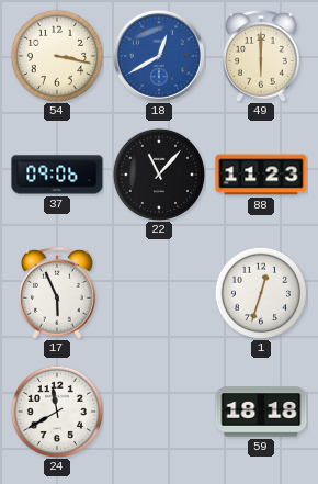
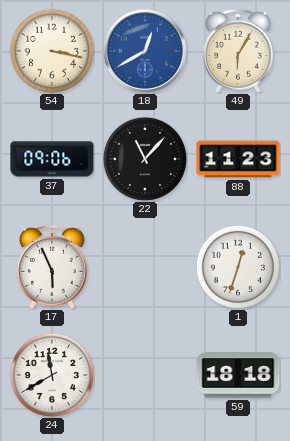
49: 6:00 -> 6:05 (239, 51)
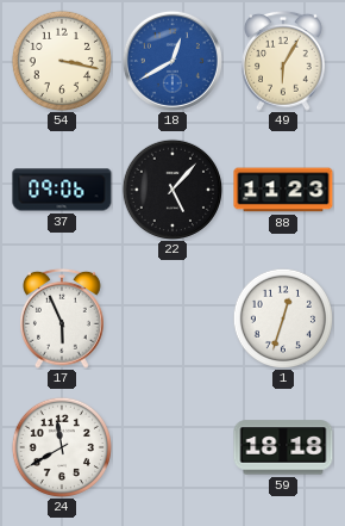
22: 11:07 -> 5:07 (172, 190)
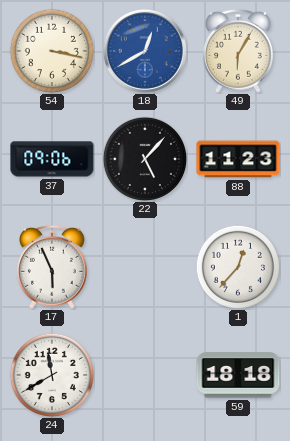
1: 12:33 -> 12:37 (238, 267)
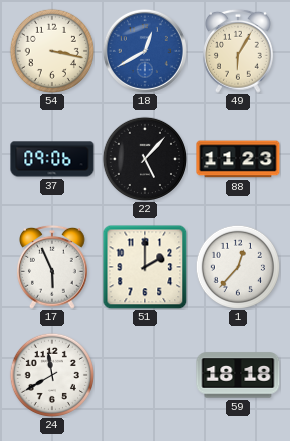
51: none -> 2:00 (145, 267)
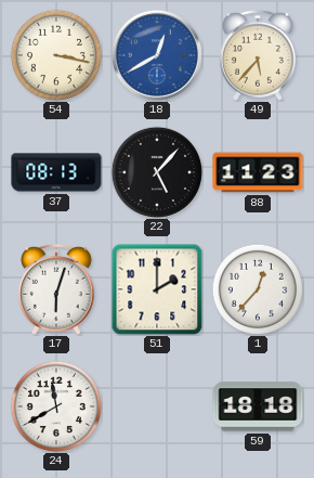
49: 6:05 -> 5:37 (259, 55)
37: 09:06 -> 08:13 (56, 172)
17: 5:56 -> 6:03 (57, 289)
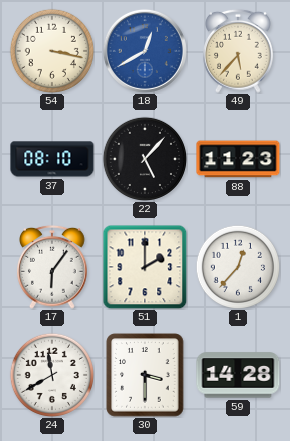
37: 08:13 -> 08:10 (52, 159)
17: 6:03 -> 6:06 (53, 267)
30: none -> 3:30 (145, 375)
59: 18:18 -> 14:28 (238, 375)
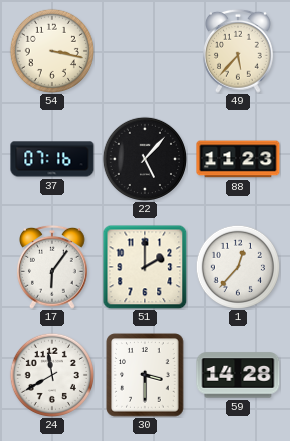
18: 12:40 -> none (145, 51)
37: 08:10 -> 07:16 (52, 159)
